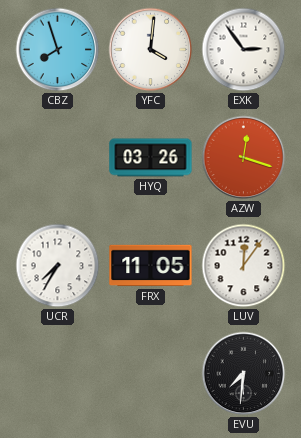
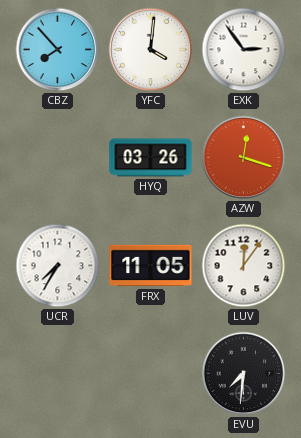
CBZ: 7:57 -> 7:53 (58, 50)
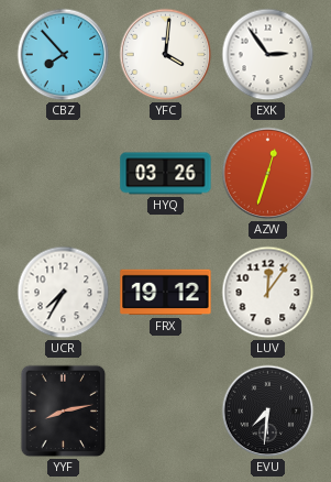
AZW: 12:18 -> 12:33 (268, 174)
FRX: 11:05 -> 19:12 (166, 293)
YYF: none -> 8:13 (64, 412)
